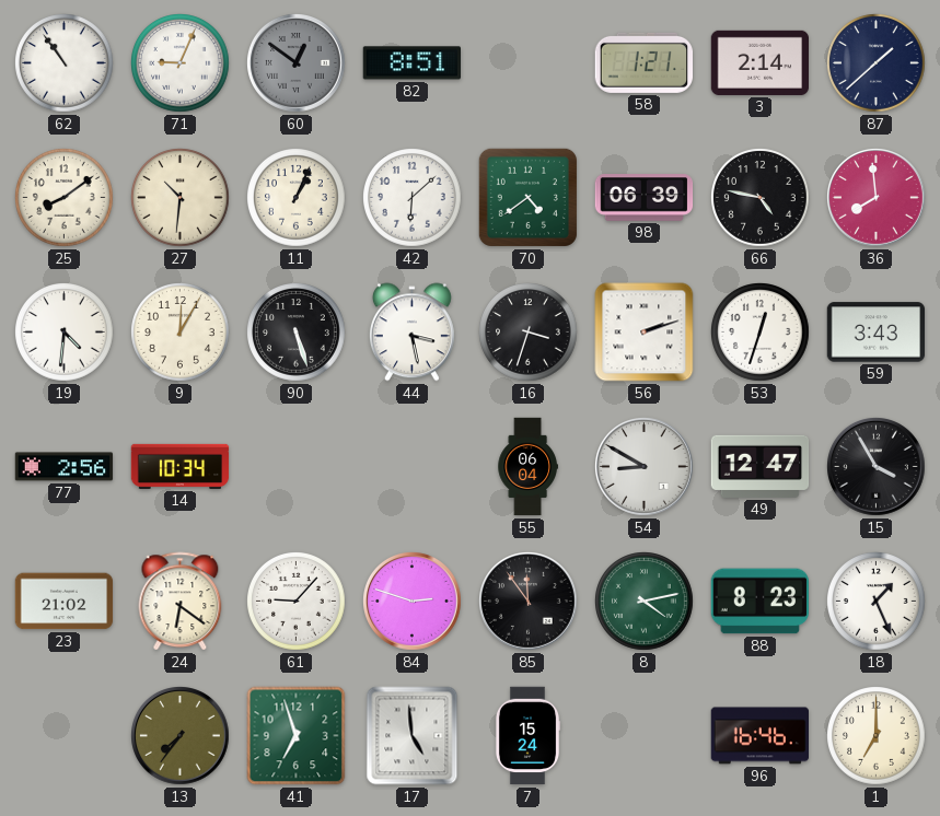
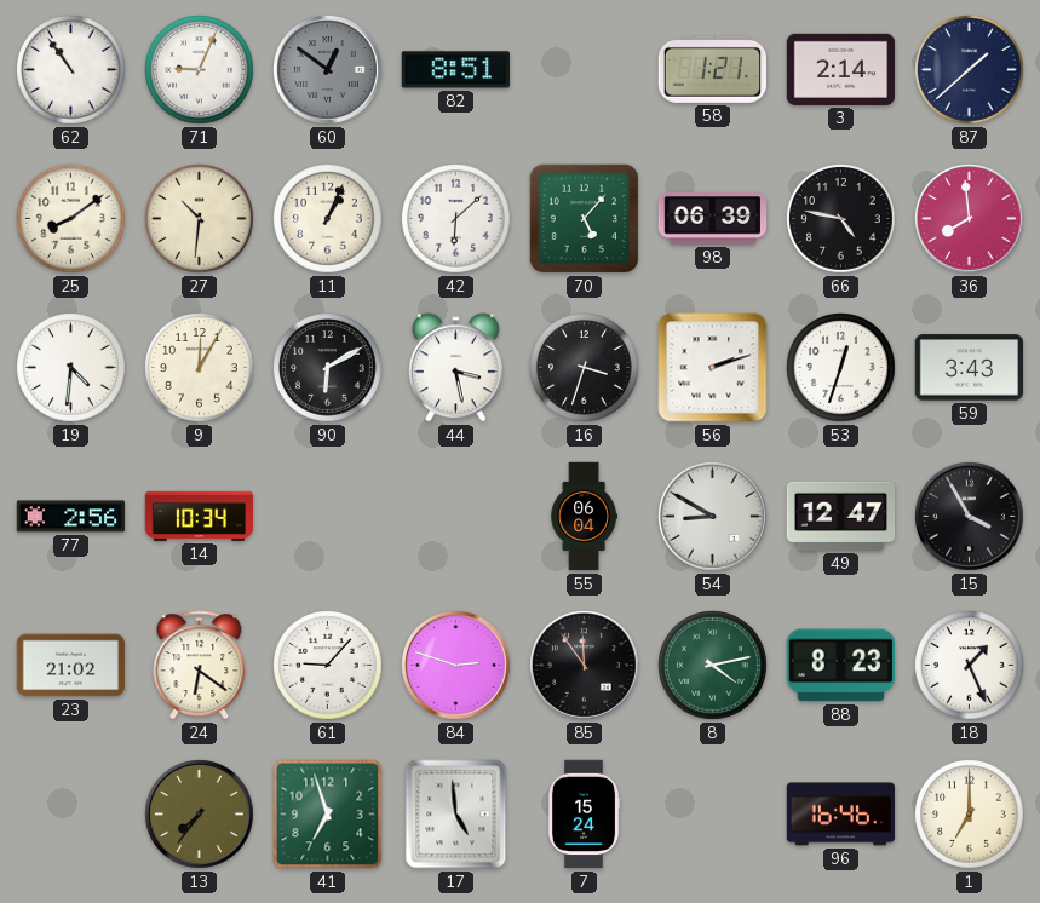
70: 4:39 -> 5:07 (584, 218)
90: 5:27 -> 6:10 (328, 368)
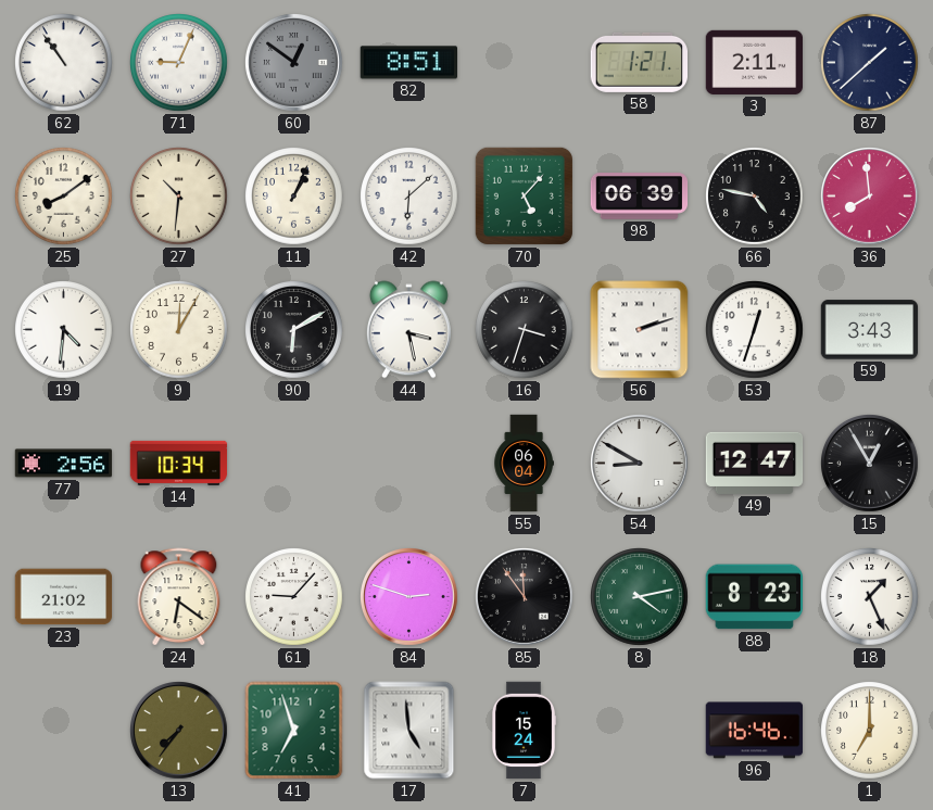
3: 2:14 -> 2:11 (755, 62)
15: 3:55 -> 12:55 (870, 464)
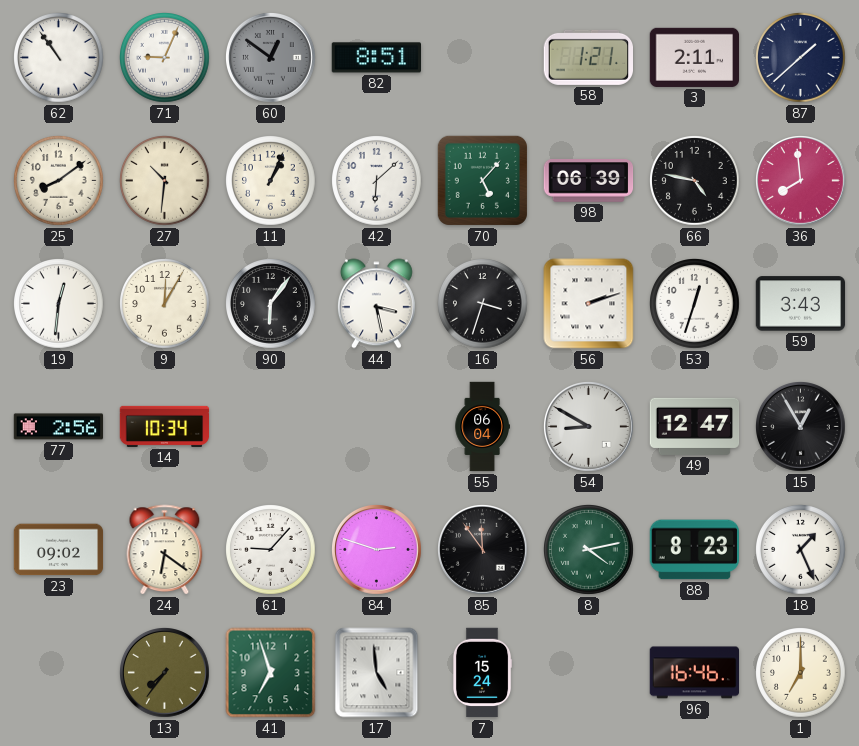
19: 4:31 -> 12:31 (59, 304)
90: 6:10 -> 6:06 (271, 304)
23: 21:02 -> 09:02 (59, 550)
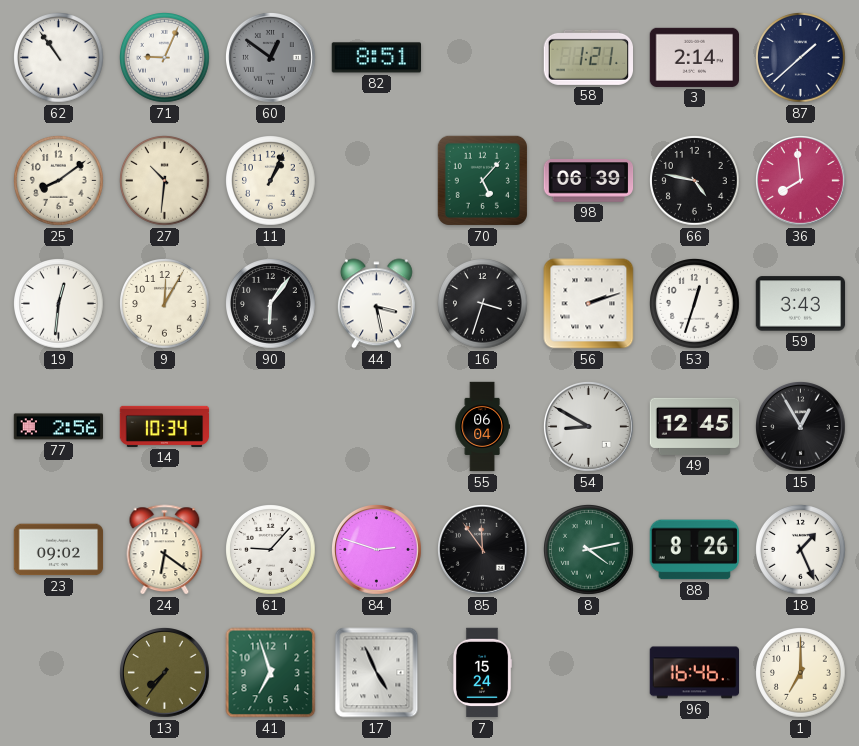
3: 2:11 -> 2:14 (695, 57)
42: 6:08 -> none (377, 181)
49: 12:47 -> 12:45 (695, 426)
88: 8:23 -> 8:26 (694, 550)
17: 4:59 -> 4:56 (377, 673)
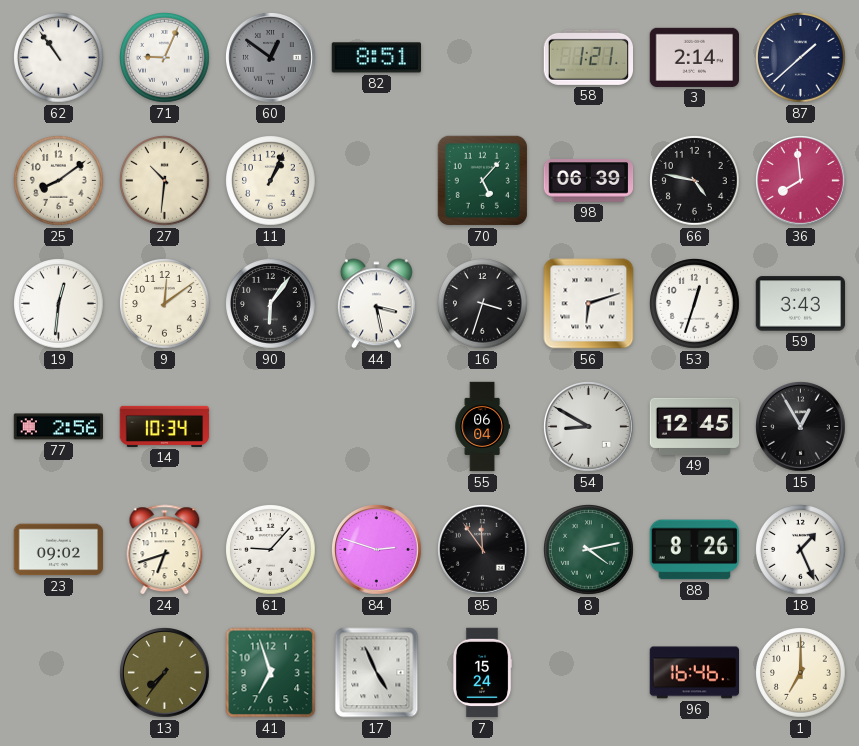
9: 12:05 -> 12:09 (165, 304)
56: 2:12 -> 6:12 (589, 304)
24: 6:21 -> 6:42 (165, 550)
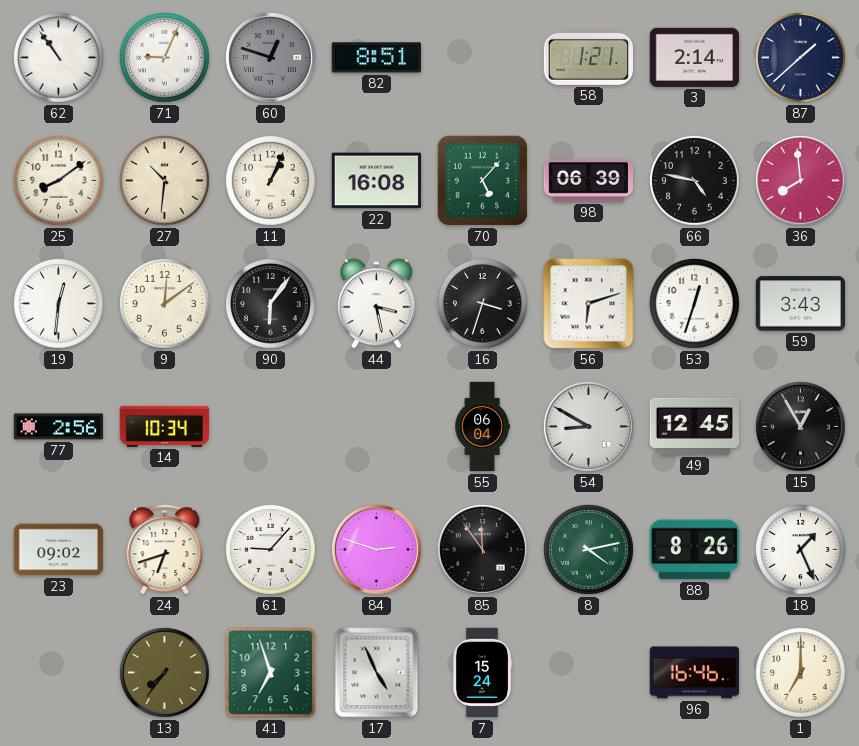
60: 12:51 -> 12:48 (271, 58)
22: none -> 16:08 (377, 181)
